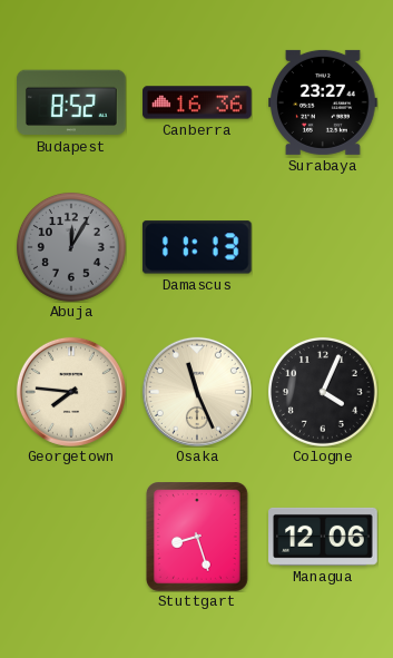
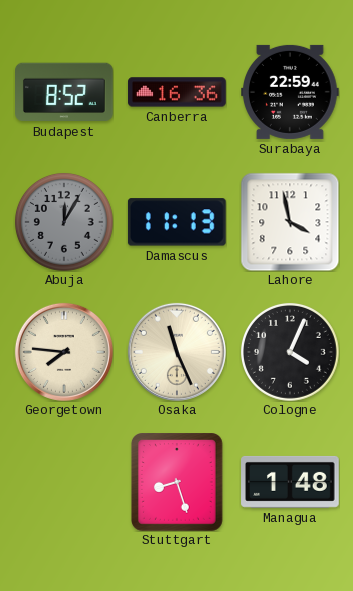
Surabaya: 23:27 -> 22:59 (291, 92)
Lahore: none -> 3:58 (290, 222)
Managua: 12:06 -> 1:48 (290, 482)
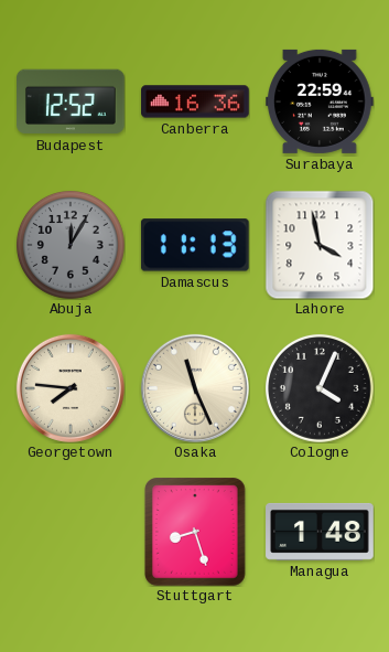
Budapest: 8:52 -> 12:52 (72, 101)
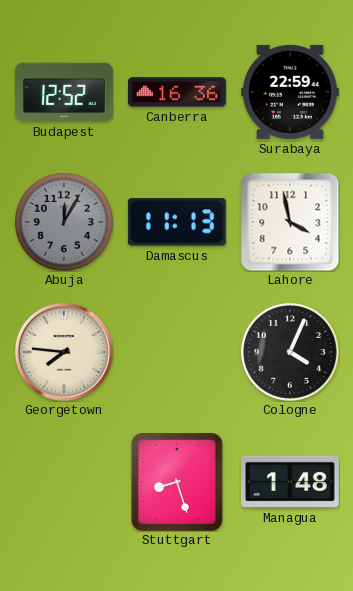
Osaka: 11:26 -> none (195, 388)
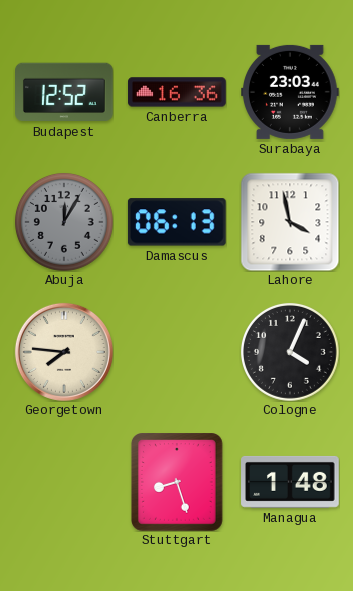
Surabaya: 22:59 -> 23:03 (291, 92)
Damascus: 11:13 -> 06:13 (177, 222)
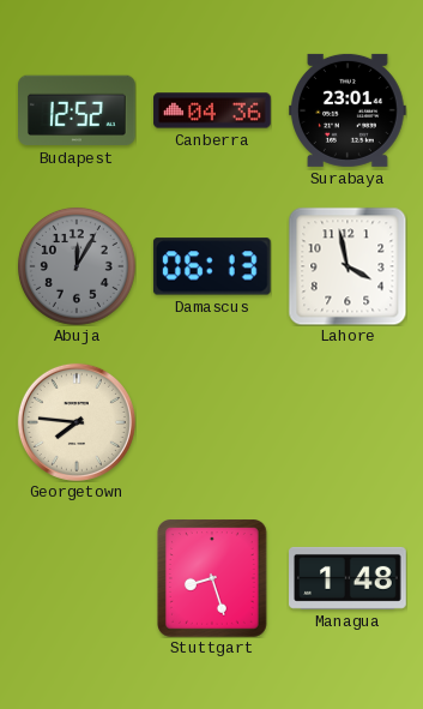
Canberra: 16:36 -> 04:36 (212, 110)
Surabaya: 23:03 -> 23:01 (349, 110)
Cologne: 4:04 -> none (290, 352)
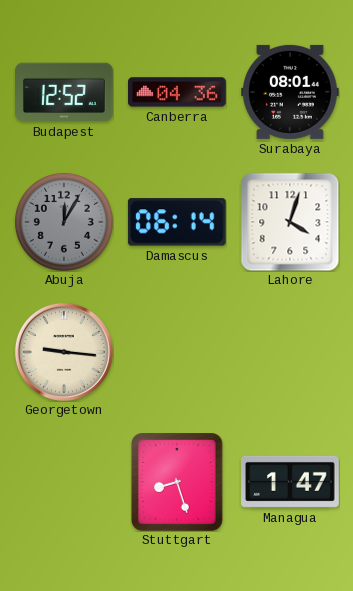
Surabaya: 23:01 -> 08:01 (291, 92)
Damascus: 06:13 -> 06:14 (177, 222)
Lahore: 3:58 -> 4:03 (290, 222)
Georgetown: 7:46 -> 9:16 (64, 352)
Managua: 1:48 -> 1:47 (290, 482)
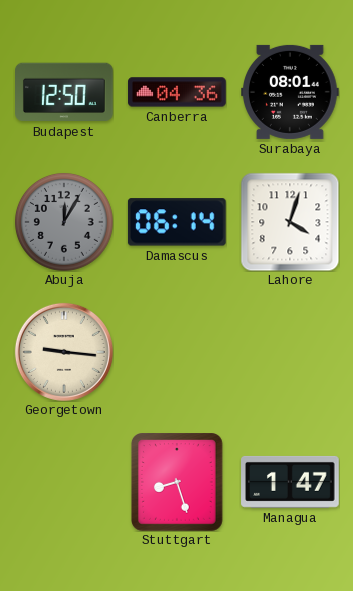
Budapest: 12:52 -> 12:50 (65, 92)
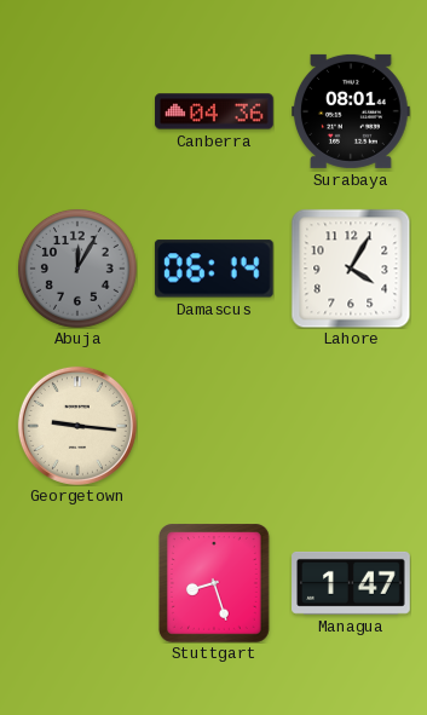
Budapest: 12:50 -> none (65, 92)
Lahore: 4:03 -> 4:05 (351, 269)
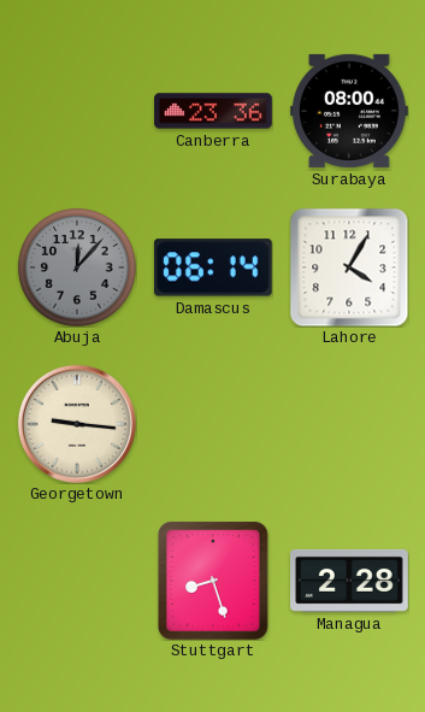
Canberra: 04:36 -> 23:36 (213, 111)
Surabaya: 08:01 -> 08:00 (350, 111)
Abuja: 12:05 -> 12:07 (77, 267)
Managua: 1:47 -> 2:28 (349, 581)
